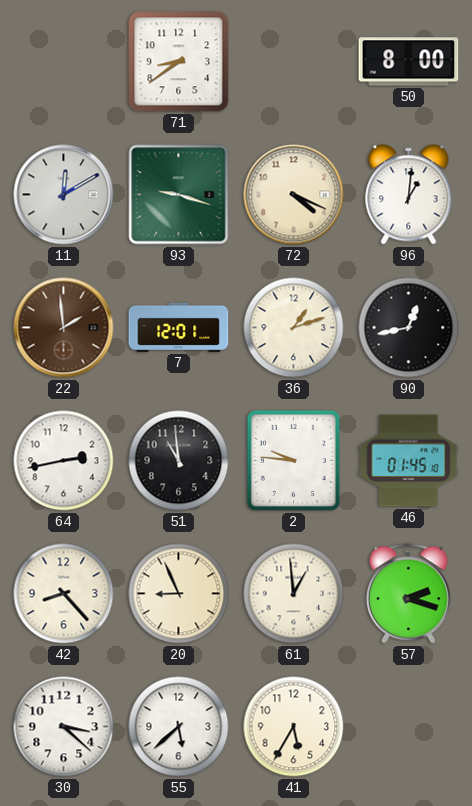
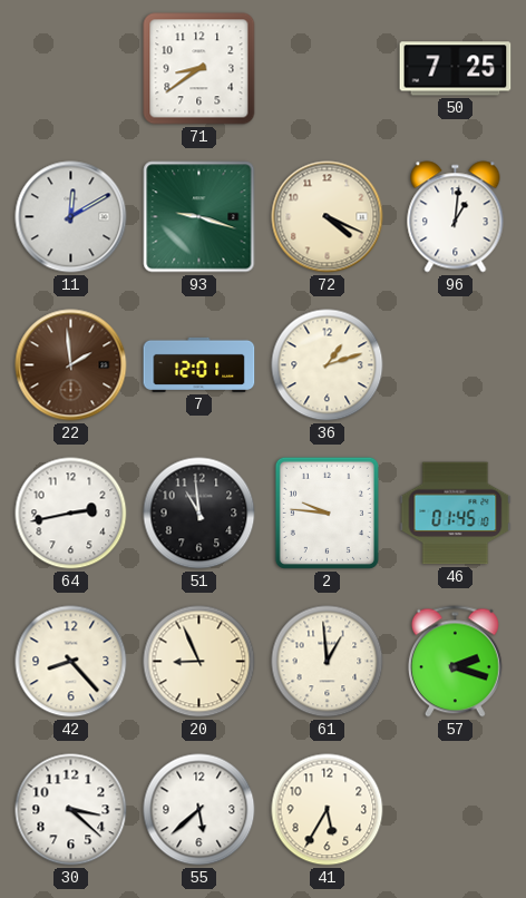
50: 8:00 -> 7:25 (456, 69)
90: 12:43 -> none (409, 328)
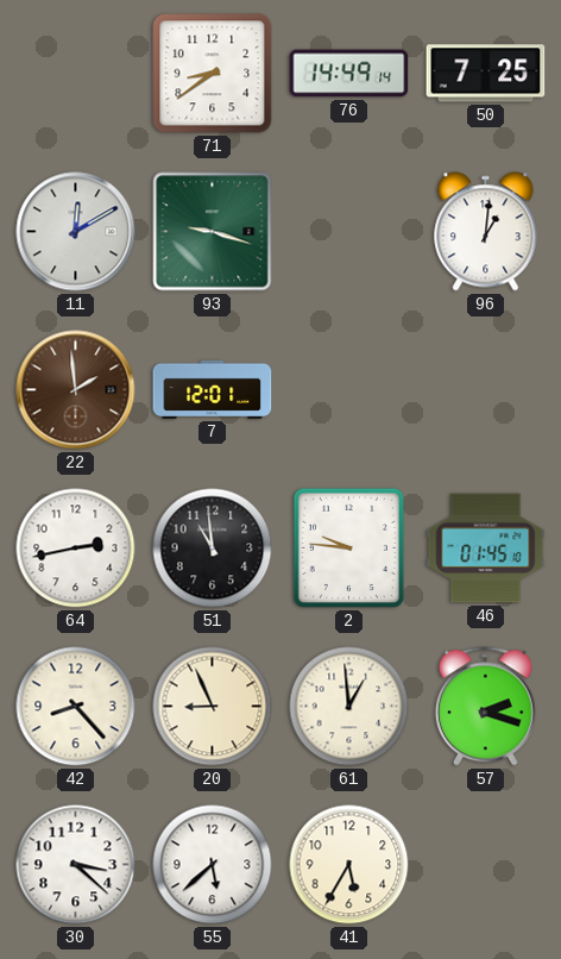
76: none -> 14:49 (349, 74)
72: 4:19 -> none (328, 217)
36: 1:12 -> none (328, 365)
